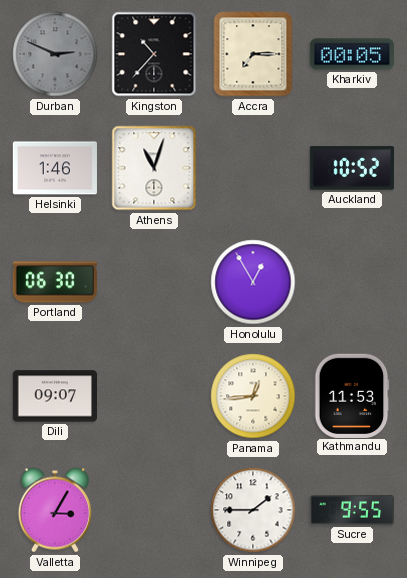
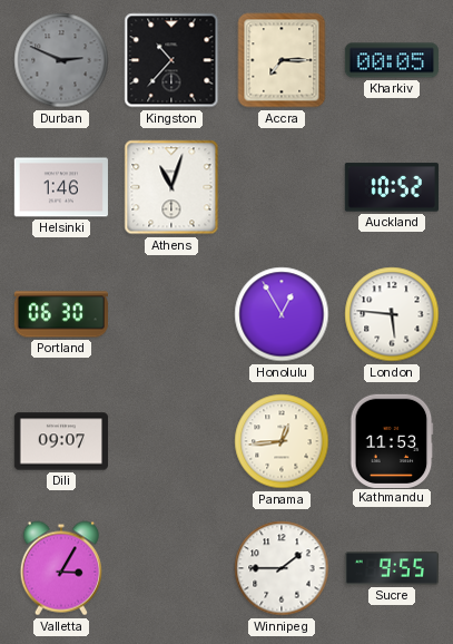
London: none -> 5:46 (392, 314)
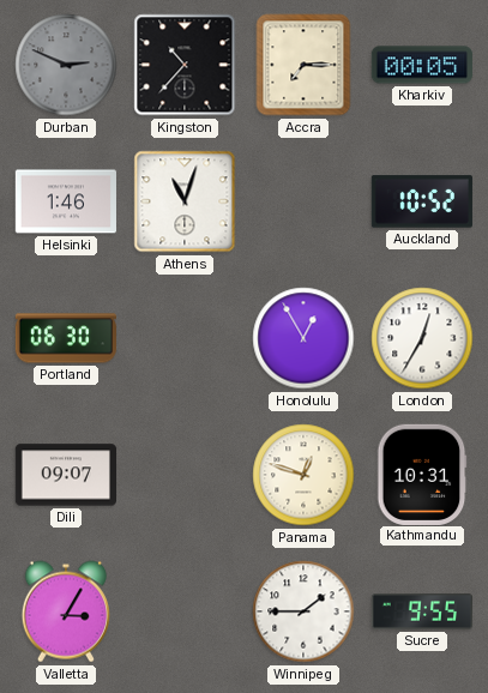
London: 5:46 -> 12:35 (422, 338)
Panama: 12:44 -> 12:48 (303, 475)
Kathmandu: 11:53 -> 10:31 (422, 474)
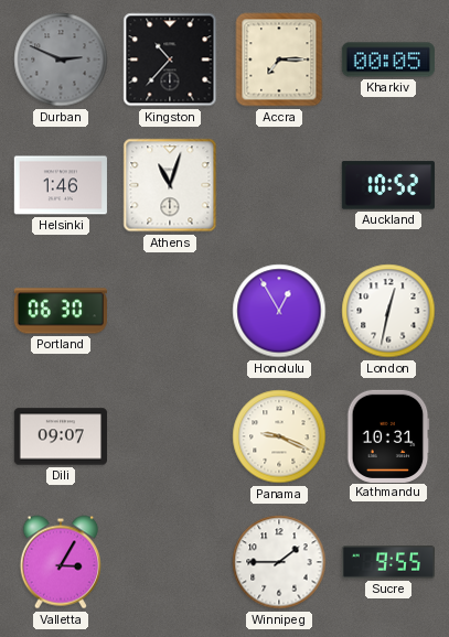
London: 12:35 -> 12:32 (388, 311)
Panama: 12:48 -> 9:19 (279, 436)
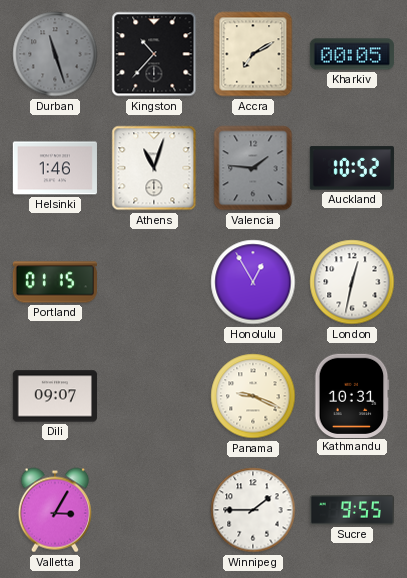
Durban: 2:49 -> 11:27 (55, 54)
Accra: 7:15 -> 7:10 (253, 54)
Valencia: none -> 1:46 (253, 168)
Portland: 06:30 -> 01:15 (55, 282)
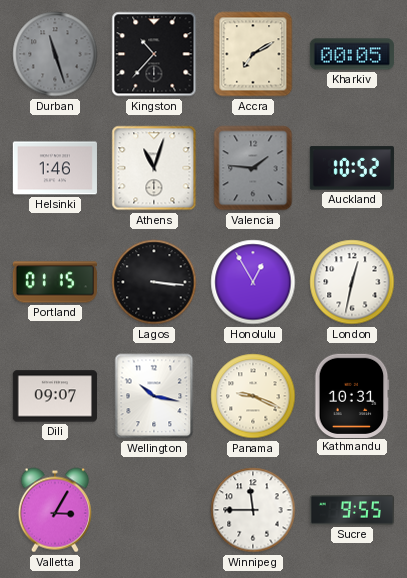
Lagos: none -> 3:16 (154, 282)
Wellington: none -> 10:17 (154, 396)
Winnipeg: 1:45 -> 11:45 (253, 510)
